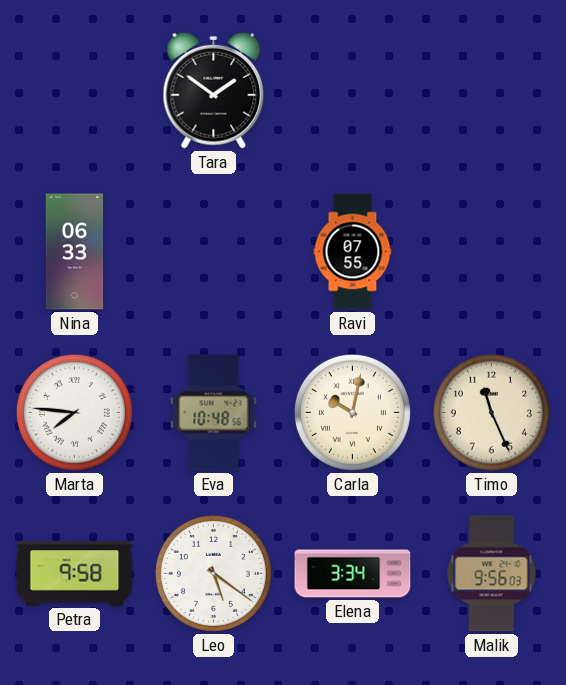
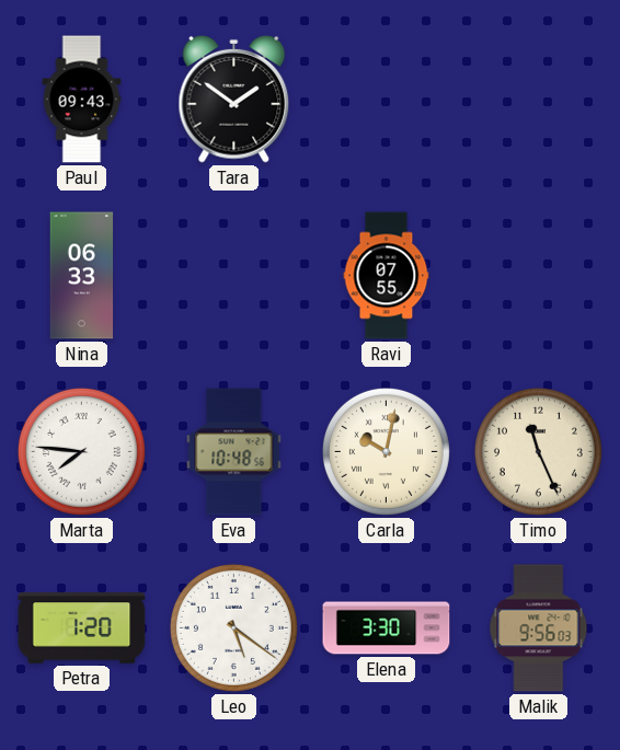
Paul: none -> 09:43 (82, 100)
Petra: 9:58 -> 1:20 (82, 628)
Elena: 3:34 -> 3:30 (387, 628)
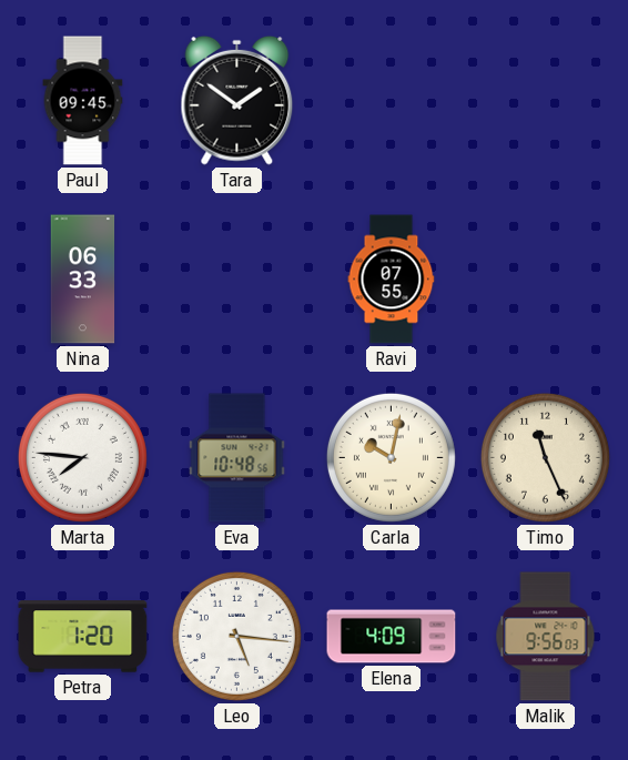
Paul: 09:43 -> 09:45 (83, 101)
Leo: 5:21 -> 5:16 (236, 636)
Elena: 3:30 -> 4:09 (392, 637)
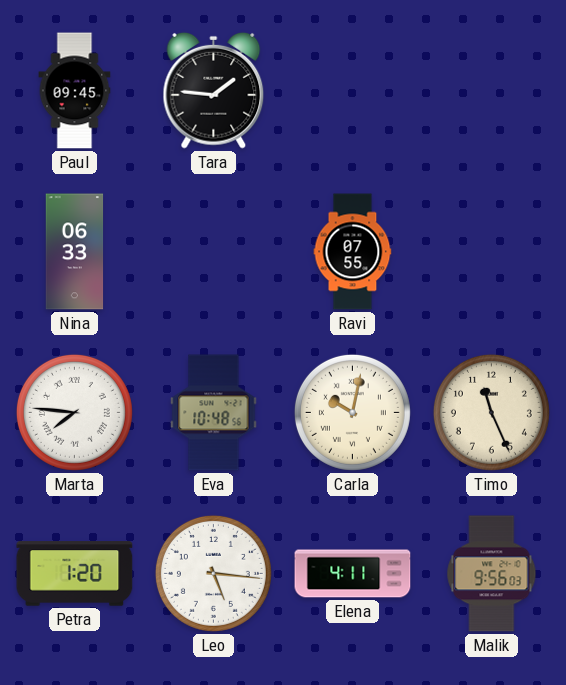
Tara: 1:51 -> 1:46 (214, 90)
Elena: 4:09 -> 4:11 (353, 574)
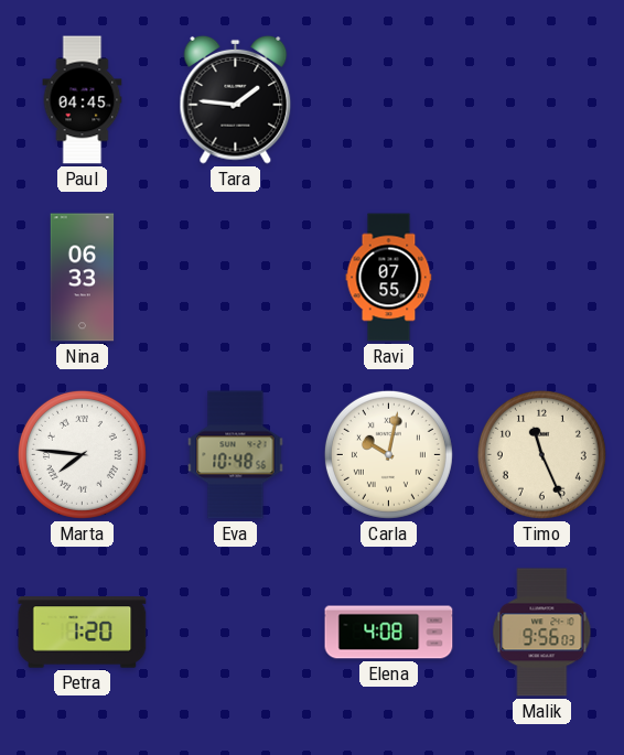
Paul: 09:45 -> 04:45 (83, 100)
Leo: 5:16 -> none (213, 573)
Elena: 4:11 -> 4:08 (389, 633)
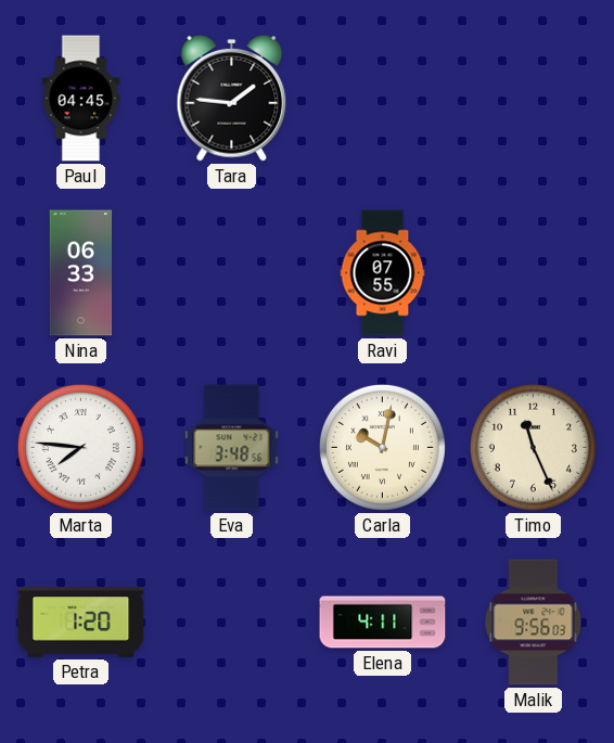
Eva: 10:48 -> 3:48 (232, 448)
Elena: 4:08 -> 4:11 (383, 623)
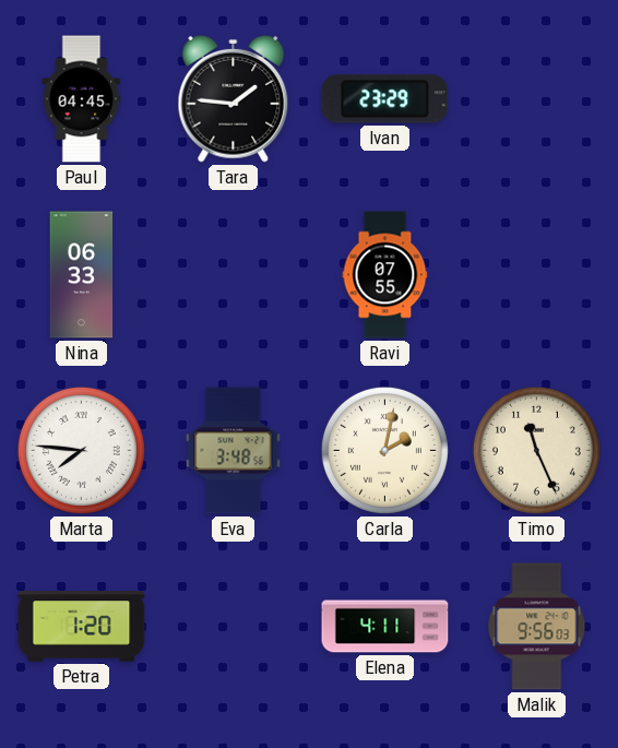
Ivan: none -> 23:29 (385, 99)
Carla: 10:02 -> 2:02 (384, 450)
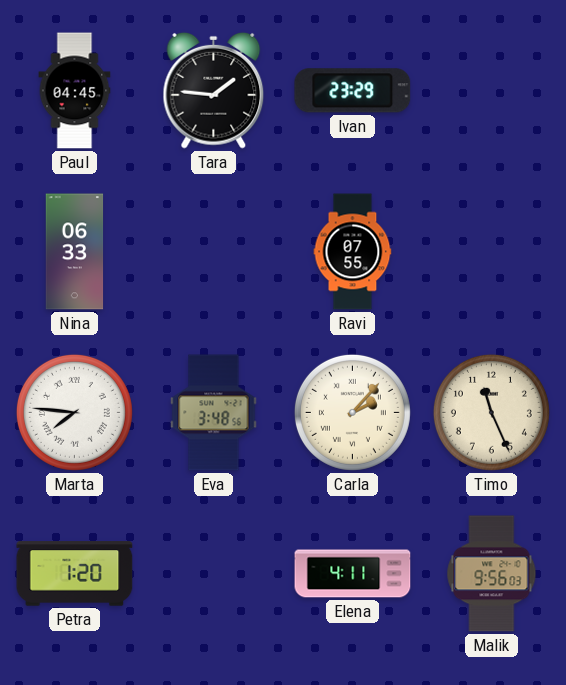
Carla: 2:02 -> 2:07 (352, 412)
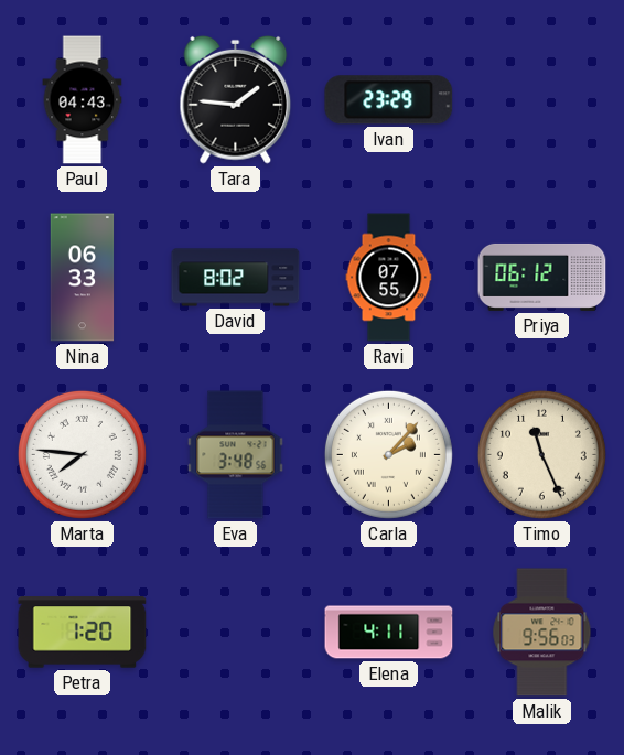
Paul: 04:45 -> 04:43 (83, 100)
David: none -> 8:02 (236, 278)
Priya: none -> 06:12 (542, 277)
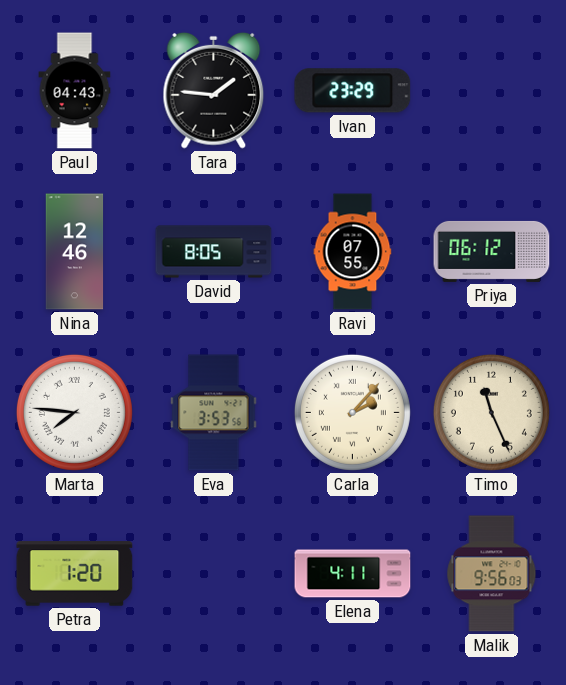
Nina: 06:33 -> 12:46 (75, 252)
David: 8:02 -> 8:05 (214, 252)
Eva: 3:48 -> 3:53 (214, 413)
